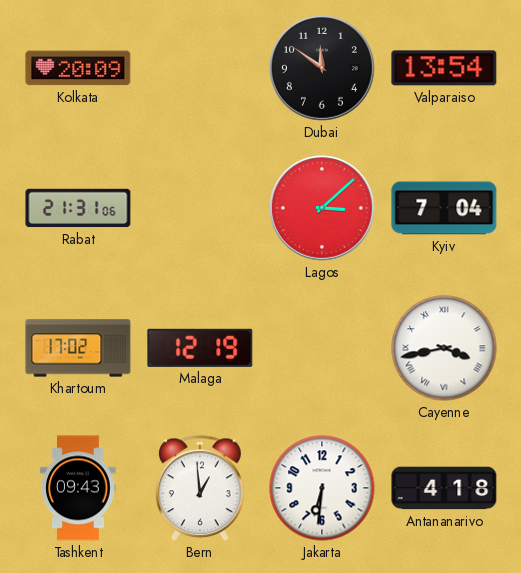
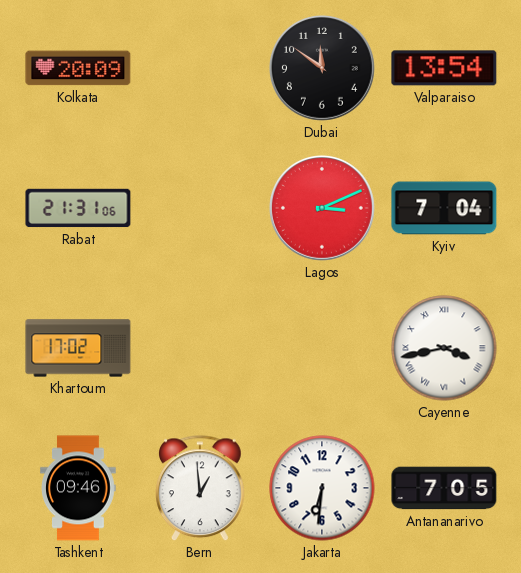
Lagos: 3:08 -> 3:11 (322, 208)
Malaga: 12:19 -> none (200, 348)
Tashkent: 09:43 -> 09:46 (79, 488)
Antananarivo: 4:18 -> 7:05 (444, 488)
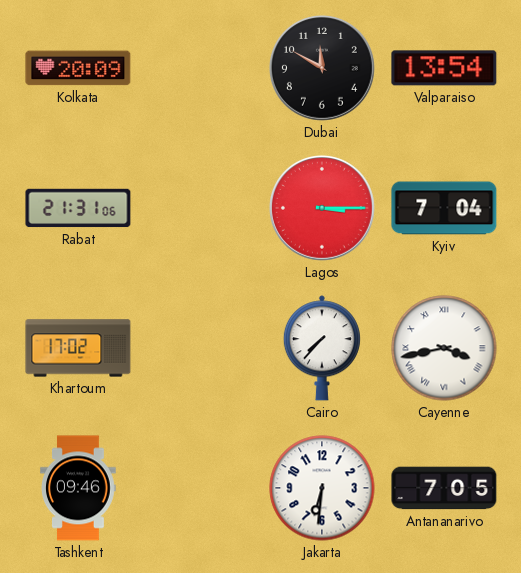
Dubai: 11:51 -> 11:50 (322, 68)
Lagos: 3:11 -> 3:15 (322, 208)
Cairo: none -> 7:37 (322, 348)
Bern: 12:59 -> none (201, 489)
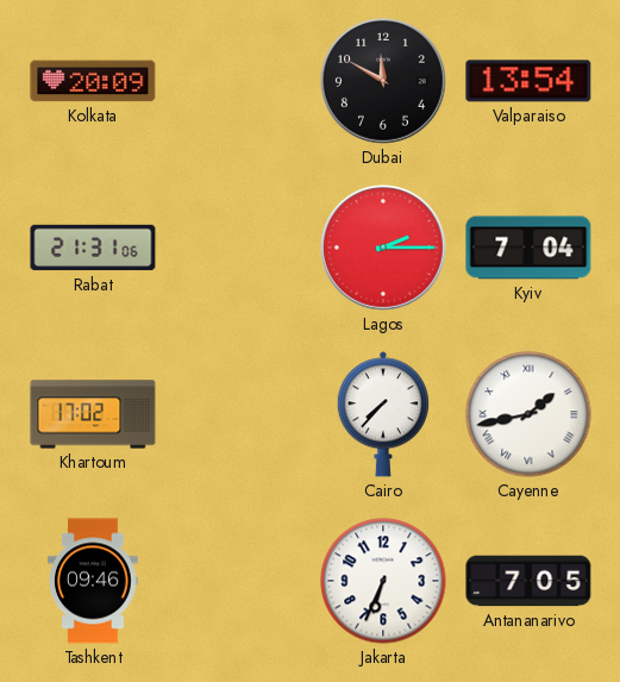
Lagos: 3:15 -> 2:15 (383, 248)
Cayenne: 3:43 -> 1:43 (528, 414)
Jakarta: 6:31 -> 6:34 (383, 581)
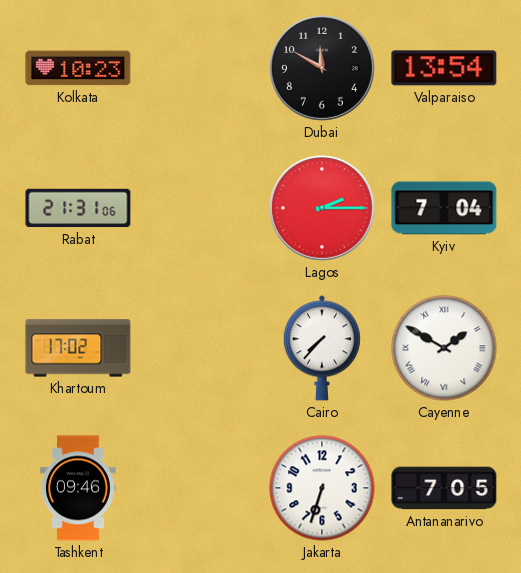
Kolkata: 20:09 -> 10:23 (78, 68)
Cayenne: 1:43 -> 1:50 (444, 348)
Jakarta: 6:34 -> 6:33 (322, 488)
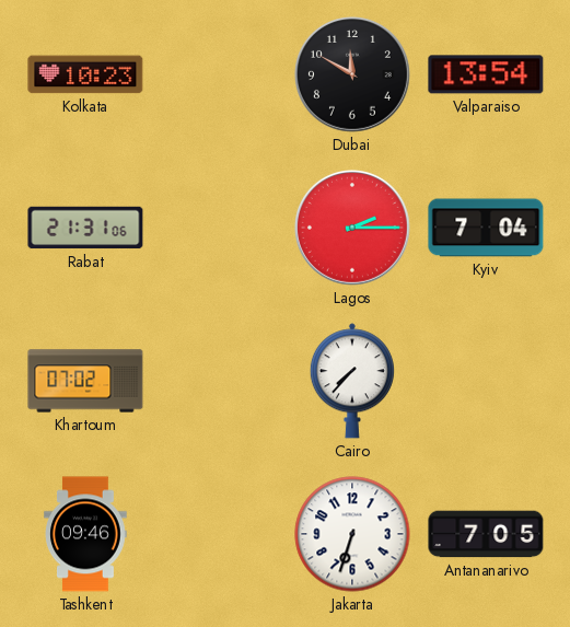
Khartoum: 17:02 -> 07:02 (85, 381)
Cayenne: 1:50 -> none (444, 348)
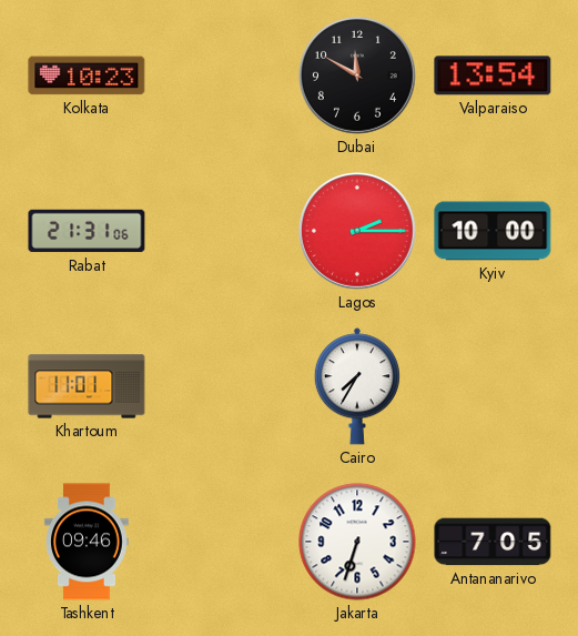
Kyiv: 7:04 -> 10:00 (493, 231)
Khartoum: 07:02 -> 11:01 (87, 386)
Cairo: 7:37 -> 7:35 (357, 386)
